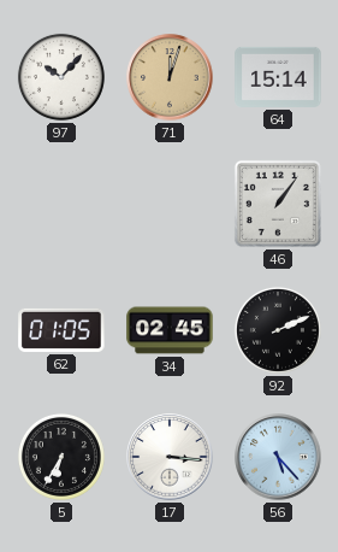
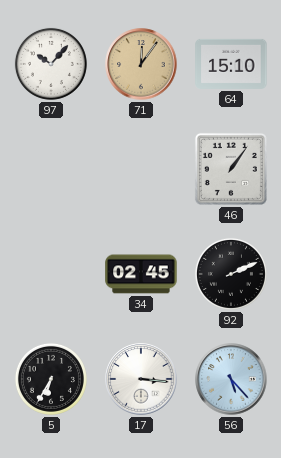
71: 12:03 -> 12:06 (141, 64)
64: 15:14 -> 15:10 (231, 64)
62: 01:05 -> none (61, 330)
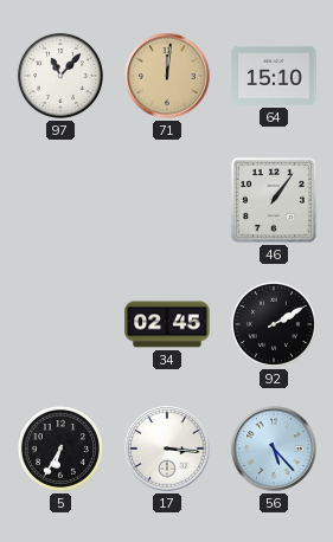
97: 10:07 -> 11:07 (60, 76)
71: 12:06 -> 12:01 (167, 76)
92: 2:11 -> 2:10 (274, 324)
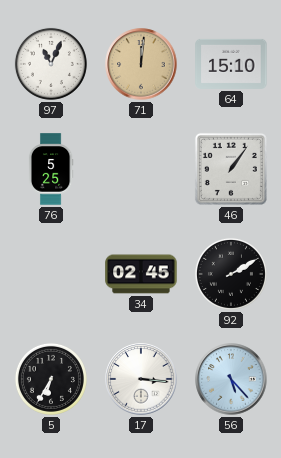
97: 11:07 -> 11:04 (51, 64)
76: none -> 5:25 (51, 169)
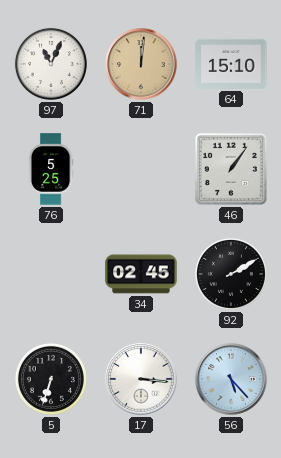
5: 6:35 -> 6:33 (51, 379)
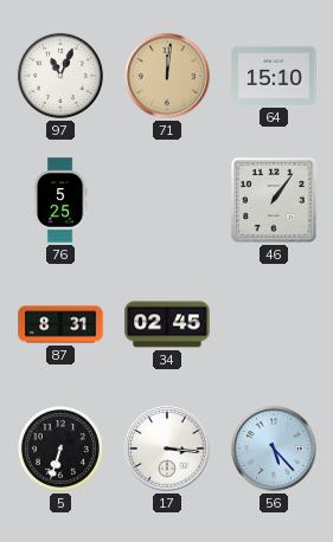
87: none -> 8:31 (60, 324)
92: 2:10 -> none (231, 274)
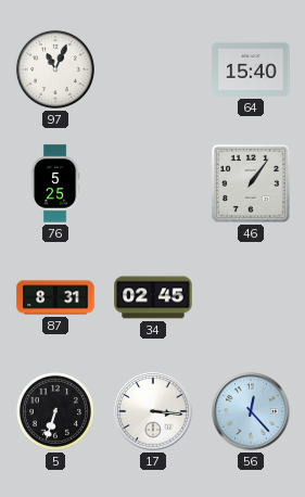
71: 12:01 -> none (167, 76)
64: 15:10 -> 15:40 (251, 69)
56: 5:23 -> 12:23 (251, 411)
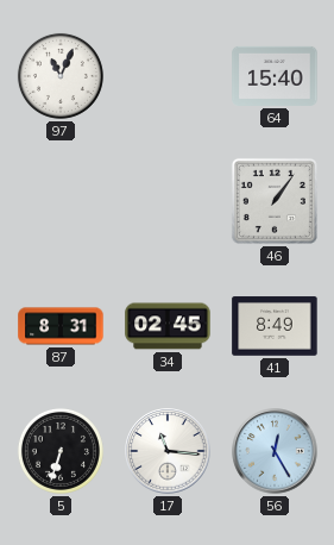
76: 5:25 -> none (55, 183)
41: none -> 8:49 (275, 326)
17: 3:16 -> 11:16 (168, 451)
56: 12:23 -> 12:25 (275, 451)
